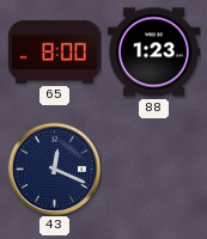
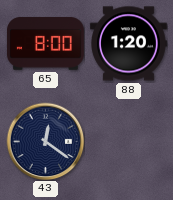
88: 1:23 -> 1:20 (128, 44)
43: 12:19 -> 12:21 (45, 141)
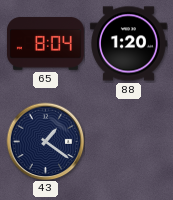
65: 8:00 -> 8:04 (45, 44)
43: 12:21 -> 1:21 (45, 141)
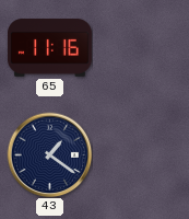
65: 8:04 -> 11:16 (49, 48)
88: 1:20 -> none (128, 44)
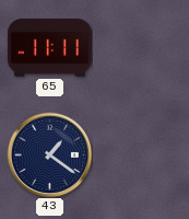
65: 11:16 -> 11:11 (49, 48)
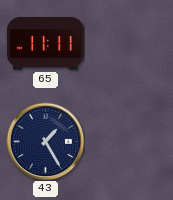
43: 1:21 -> 1:25 (45, 141)
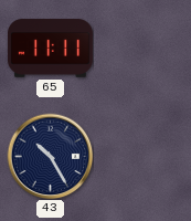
43: 1:25 -> 10:25 (50, 156)
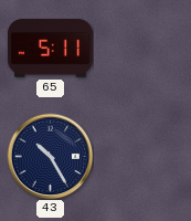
65: 11:11 -> 5:11 (50, 49)
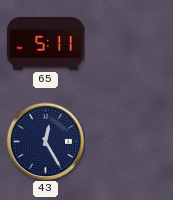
43: 10:25 -> 12:25 (45, 141)
